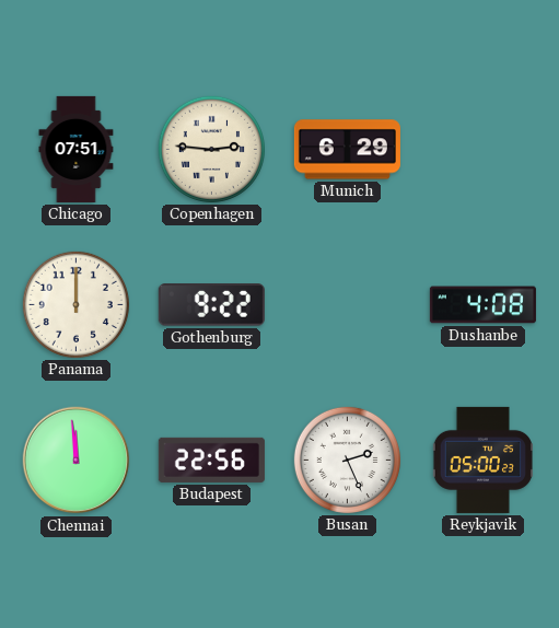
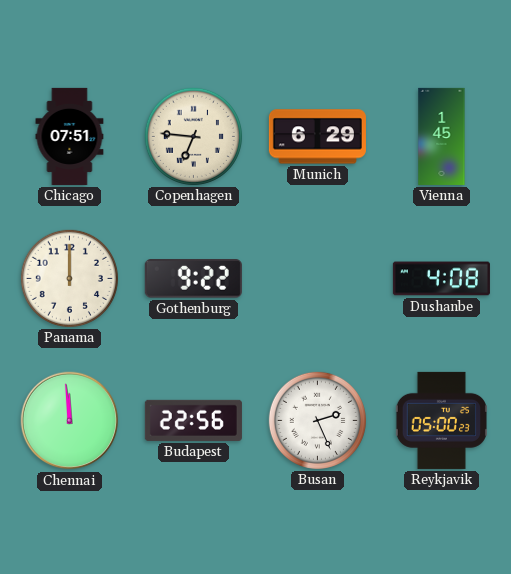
Copenhagen: 2:46 -> 6:46 (193, 136)
Vienna: none -> 1:45 (442, 136)
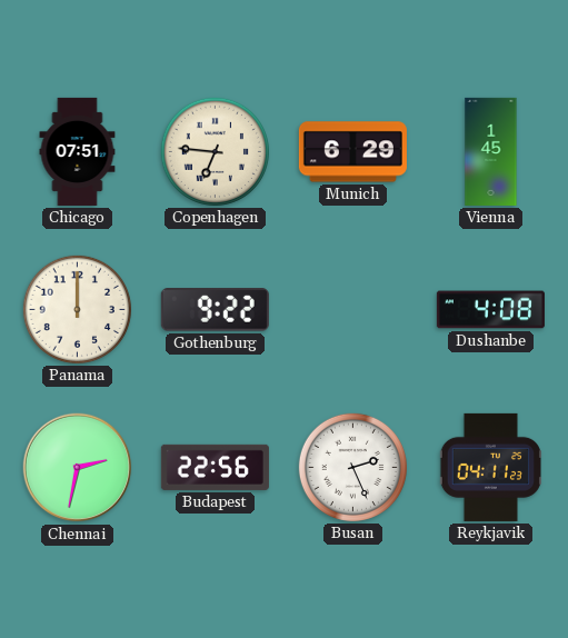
Chennai: 11:59 -> 2:32 (78, 468)
Reykjavik: 05:00 -> 04:11 (490, 467)
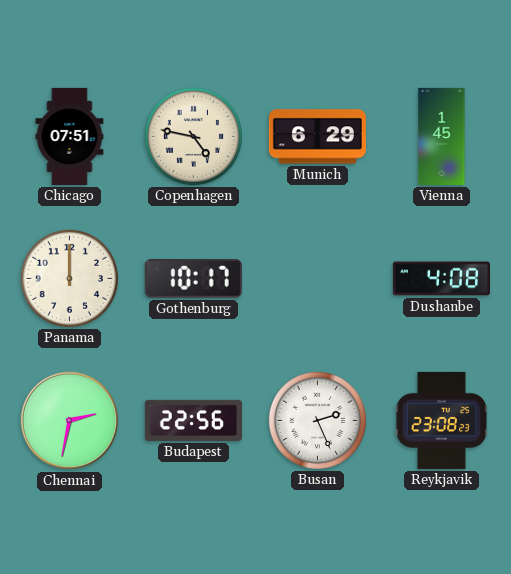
Copenhagen: 6:46 -> 4:47 (193, 136)
Gothenburg: 9:22 -> 10:17 (193, 279)
Reykjavik: 04:11 -> 23:08 (441, 420)
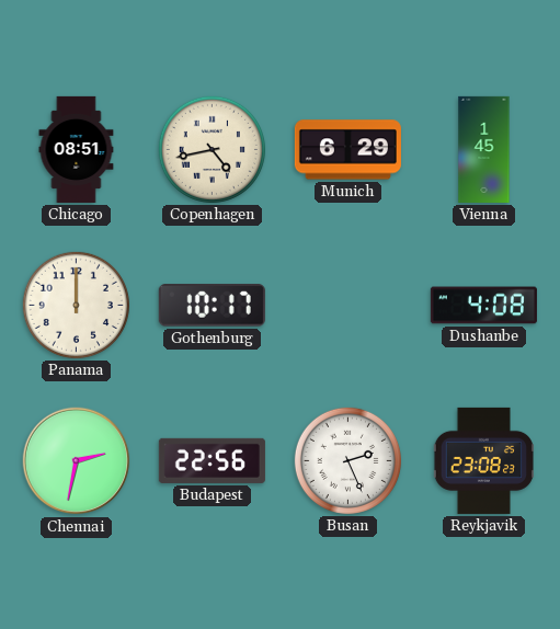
Chicago: 07:51 -> 08:51 (77, 149)
Copenhagen: 4:47 -> 4:43 (212, 149)
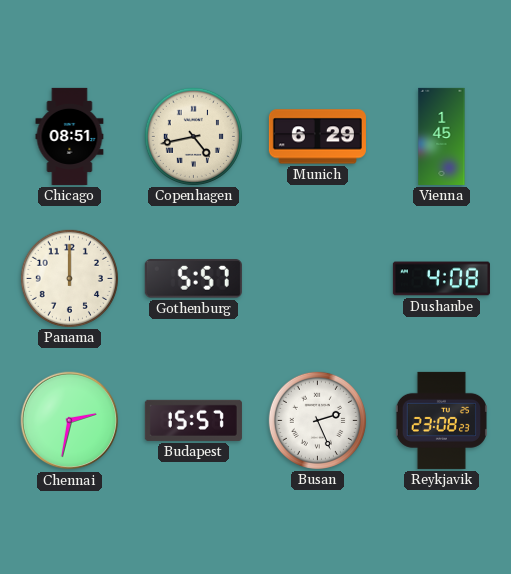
Gothenburg: 10:17 -> 5:57 (193, 279)
Budapest: 22:56 -> 15:57 (193, 420)
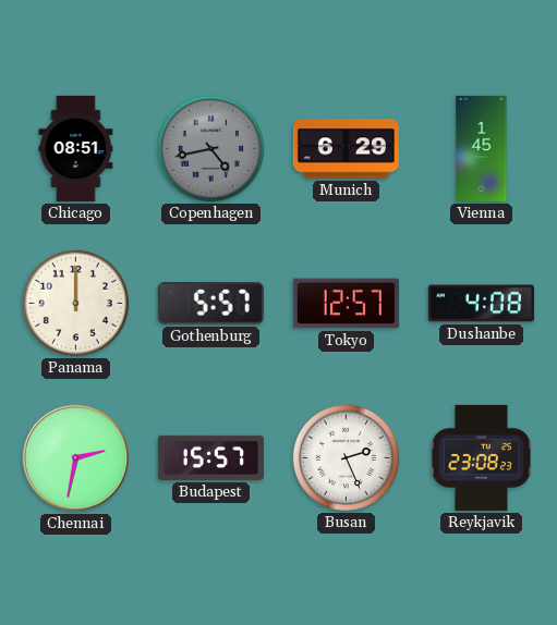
Copenhagen dial: cream -> grey (210, 148)
Tokyo: none -> 12:57 (346, 304)
